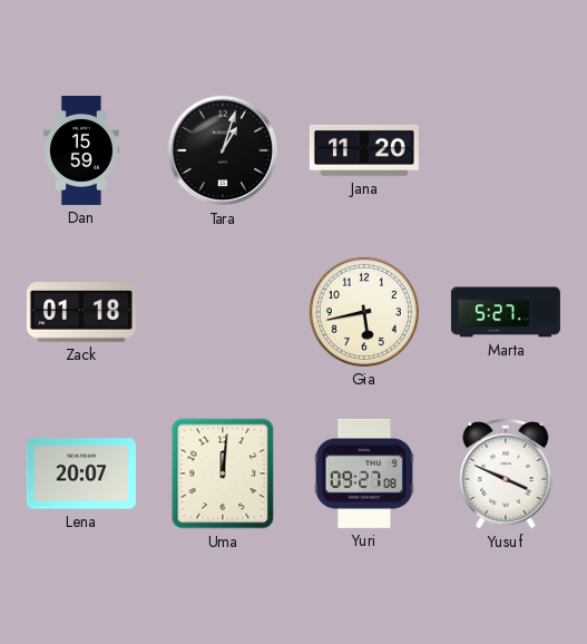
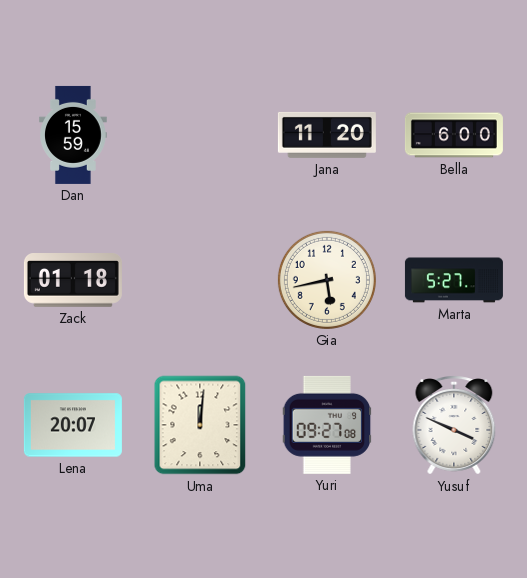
Tara: 1:03 -> none (223, 150)
Bella: none -> 6:00 (454, 135)
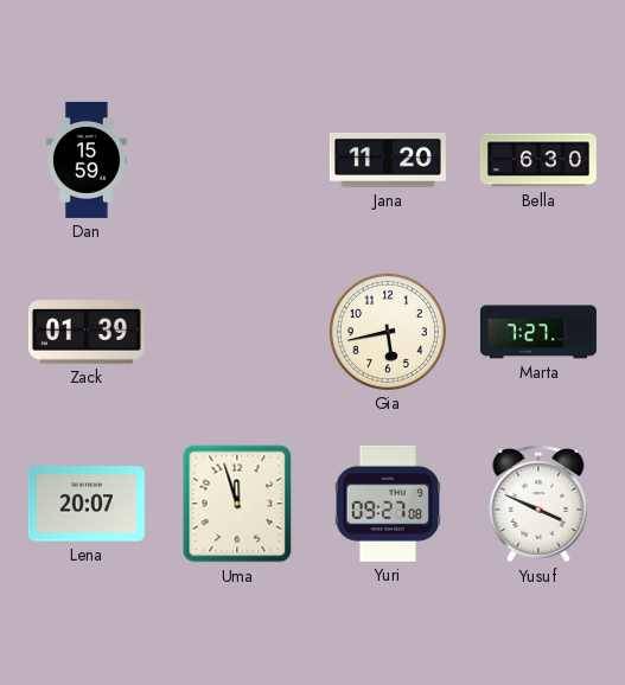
Bella: 6:00 -> 6:30 (538, 160)
Zack: 01:18 -> 01:39 (87, 333)
Marta: 5:27 -> 7:27 (538, 332)
Uma: 12:01 -> 11:57 (237, 504)
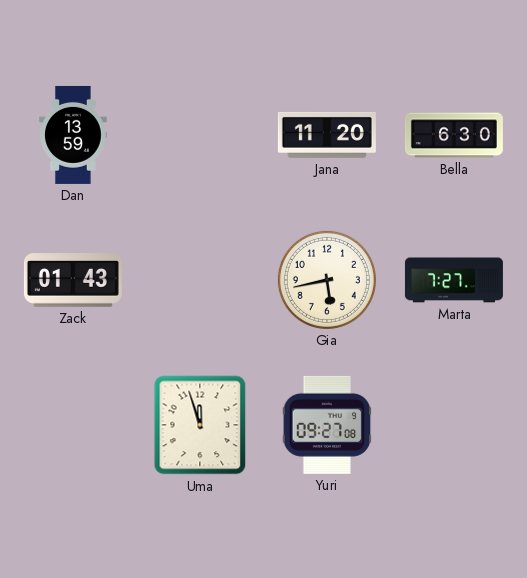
Dan: 15:59 -> 13:59 (74, 135)
Zack: 01:39 -> 01:43 (73, 281)
Lena: 20:07 -> none (87, 504)
Yusuf: 3:49 -> none (538, 504)
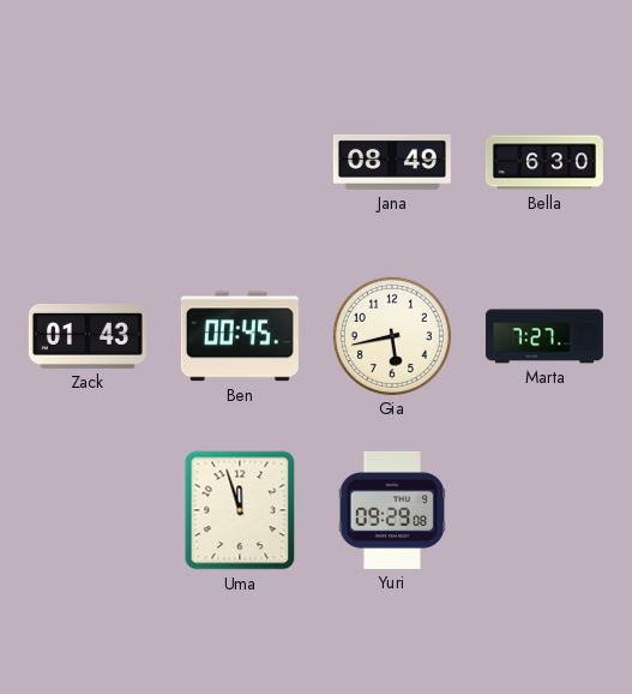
Dan: 13:59 -> none (74, 135)
Jana: 11:20 -> 08:49 (392, 162)
Ben: none -> 00:45 (240, 336)
Yuri: 09:27 -> 09:29 (392, 510)
